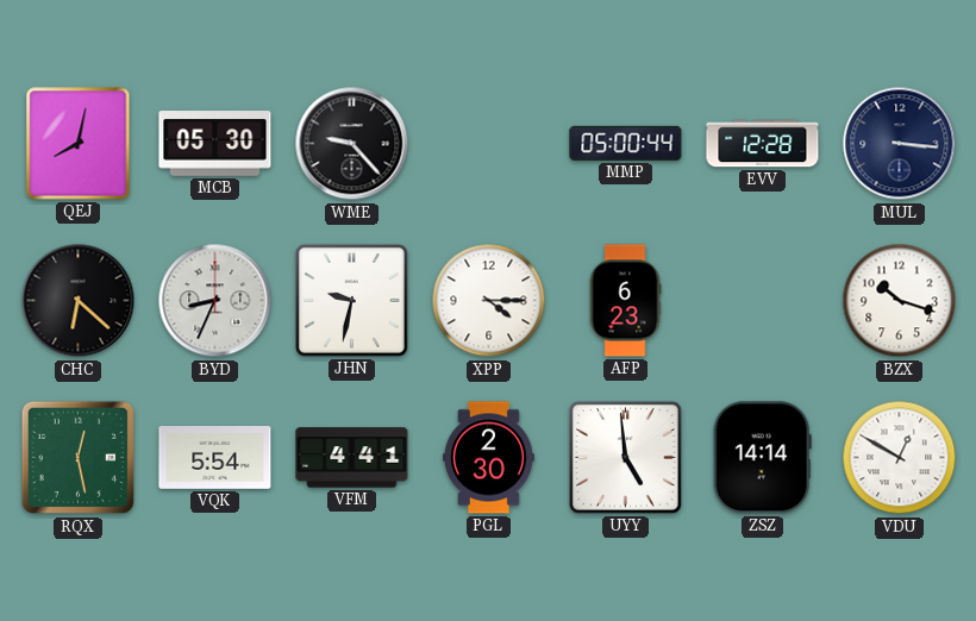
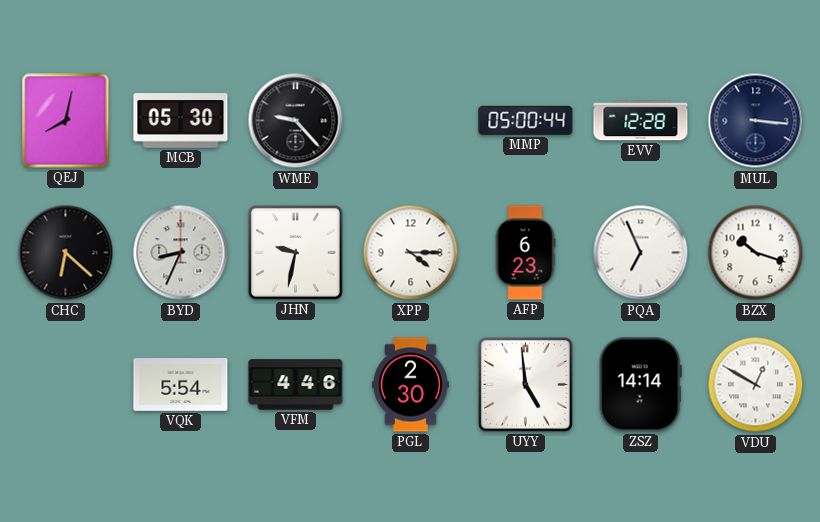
PQA: none -> 6:56 (641, 253)
RQX: 12:28 -> none (79, 458)
VFM: 4:41 -> 4:46 (296, 385)
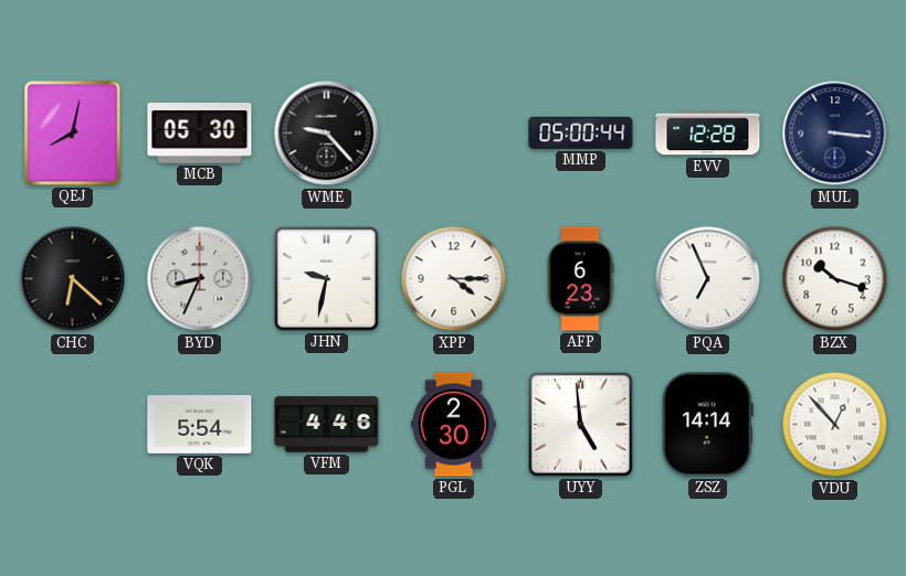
VDU: 12:50 -> 12:53 (835, 425)
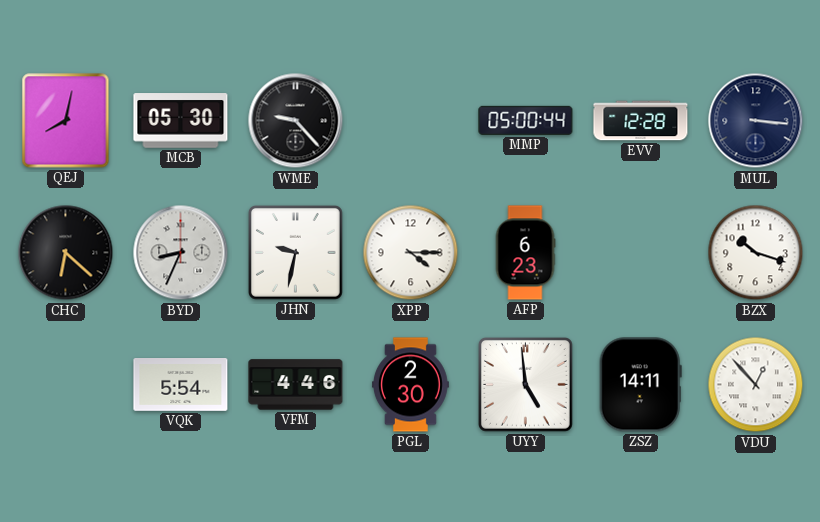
PQA: 6:56 -> none (708, 279)
ZSZ: 14:14 -> 14:11 (640, 385)
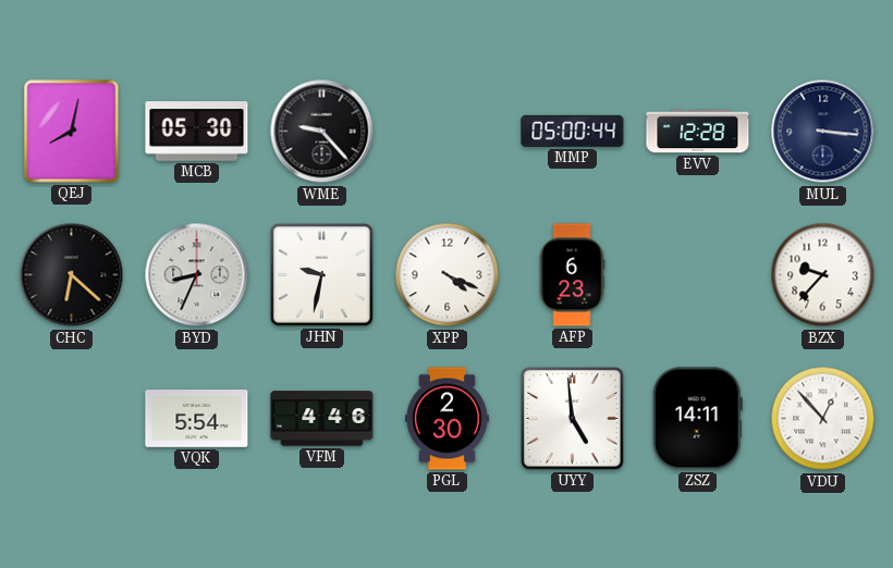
XPP: 4:15 -> 4:19 (448, 275)
BZX: 10:18 -> 9:37 (823, 275)
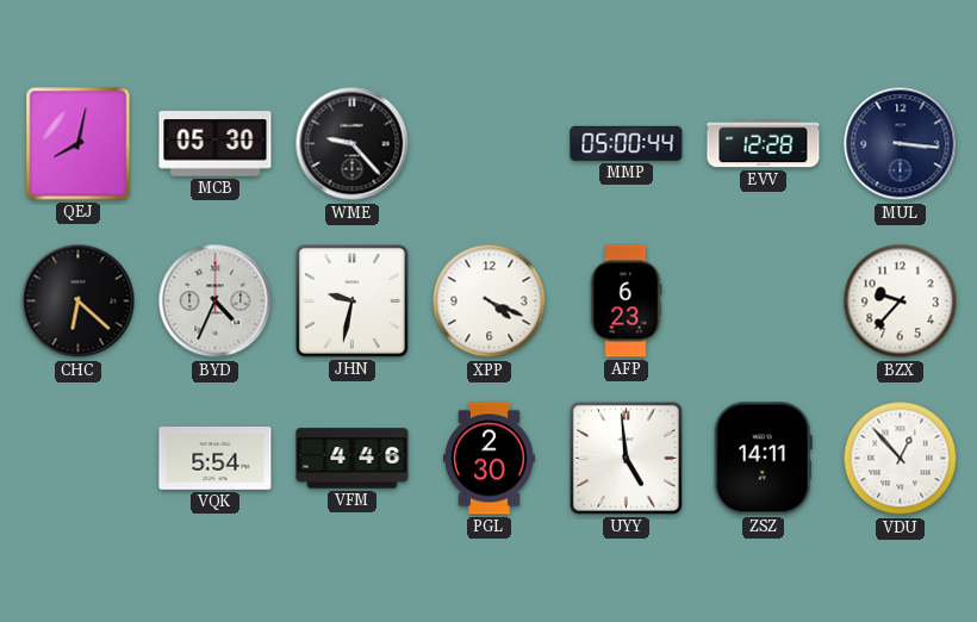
BYD: 8:34 -> 4:34 (216, 301)
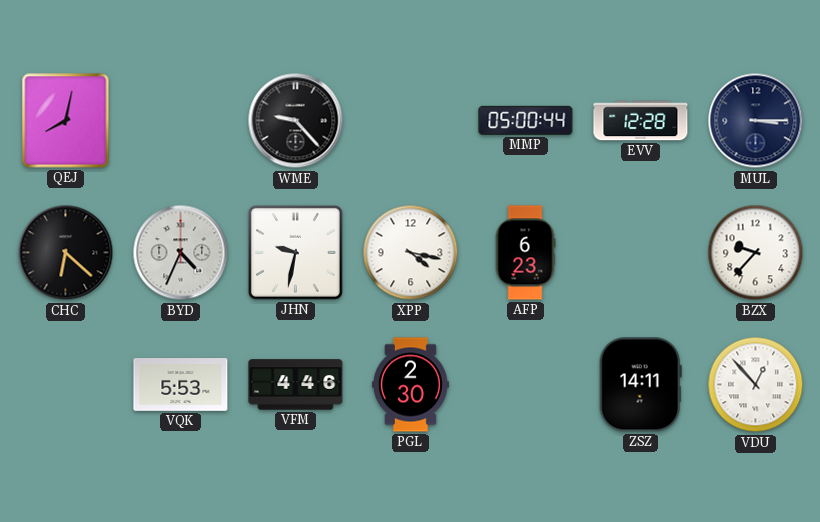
MCB: 05:30 -> none (216, 144)
MUL: 3:16 -> 3:15 (756, 121)
XPP: 4:19 -> 4:17 (411, 253)
VQK: 5:54 -> 5:53 (181, 385)
UYY: 4:59 -> none (626, 458)
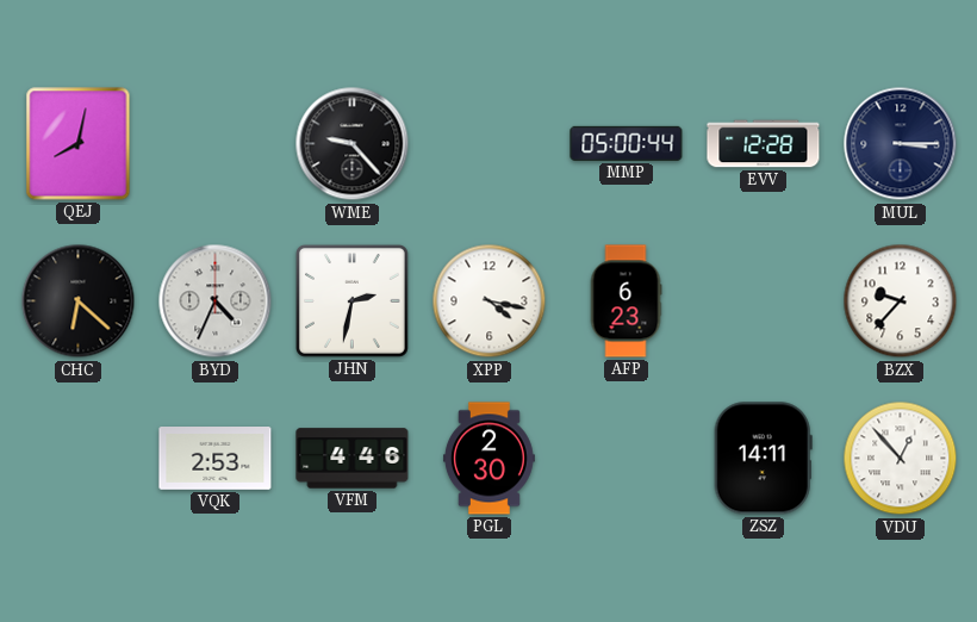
JHN: 9:32 -> 2:32 (351, 300)
VQK: 5:53 -> 2:53 (216, 459)
